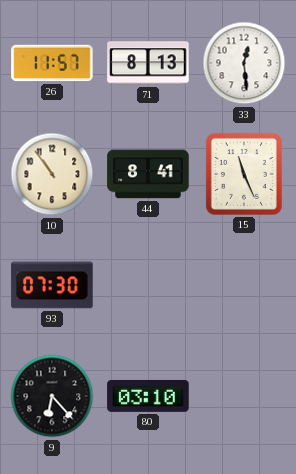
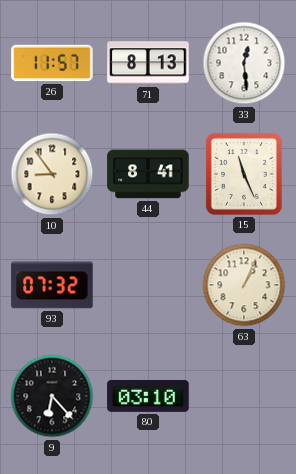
10: 10:54 -> 8:54 (52, 174)
93: 07:30 -> 07:32 (52, 285)
63: none -> 1:04 (244, 285)
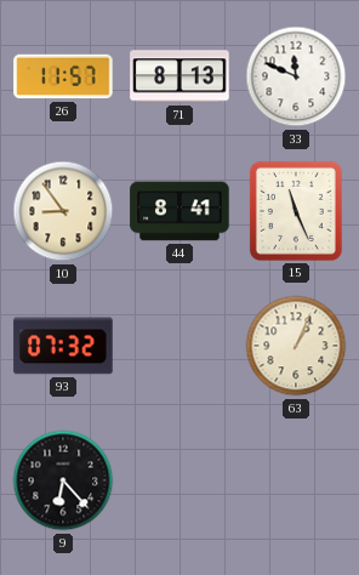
33: 12:29 -> 11:49 (296, 76)
80: 03:10 -> none (148, 396)
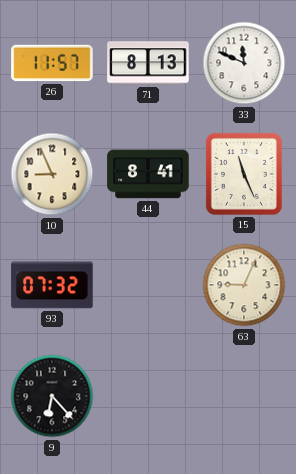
10: 8:54 -> 8:56 (52, 174)
63: 1:04 -> 9:04 (244, 285)
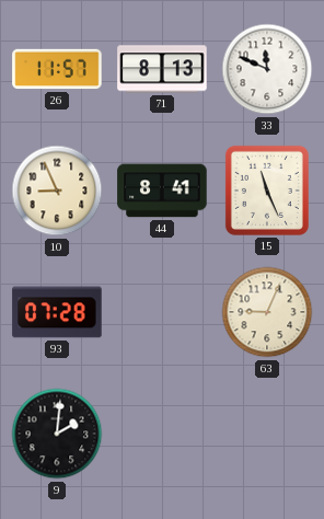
93: 07:32 -> 07:28 (57, 312)
9: 6:23 -> 2:01 (57, 434)
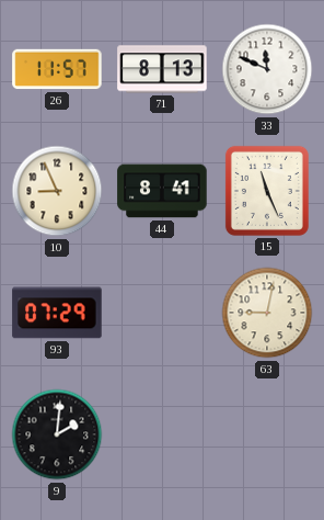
93: 07:28 -> 07:29 (57, 313)
63: 9:04 -> 9:02 (267, 313)
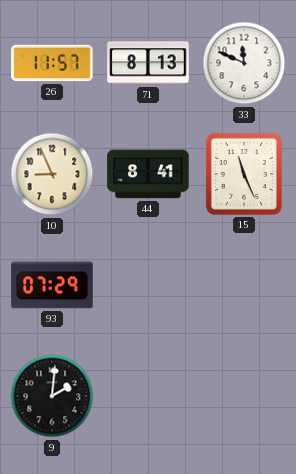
63: 9:02 -> none (267, 313)
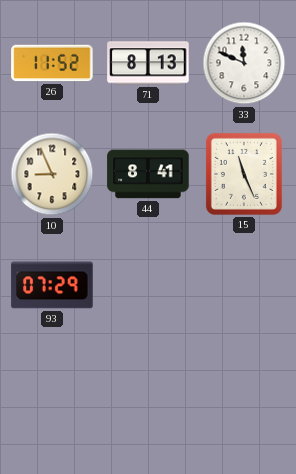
26: 11:57 -> 11:52 (52, 63)
9: 2:01 -> none (52, 396)
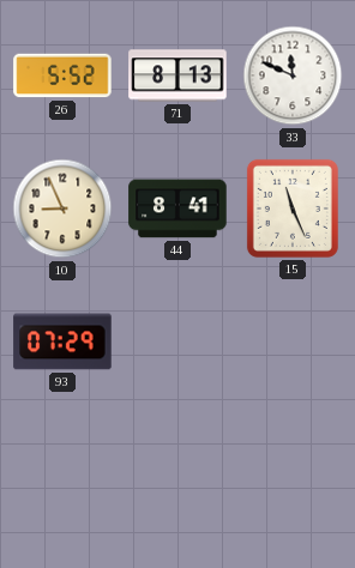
26: 11:52 -> 5:52 (62, 75)
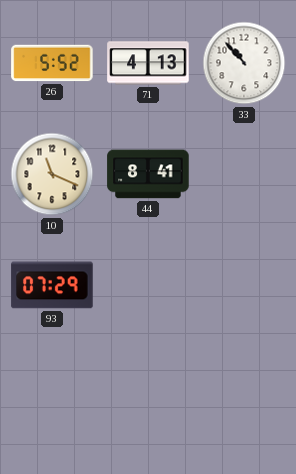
71: 8:13 -> 4:13 (148, 63)
33: 11:49 -> 10:53 (244, 63)
10: 8:56 -> 11:19 (52, 174)
15: 11:26 -> none (293, 209)
